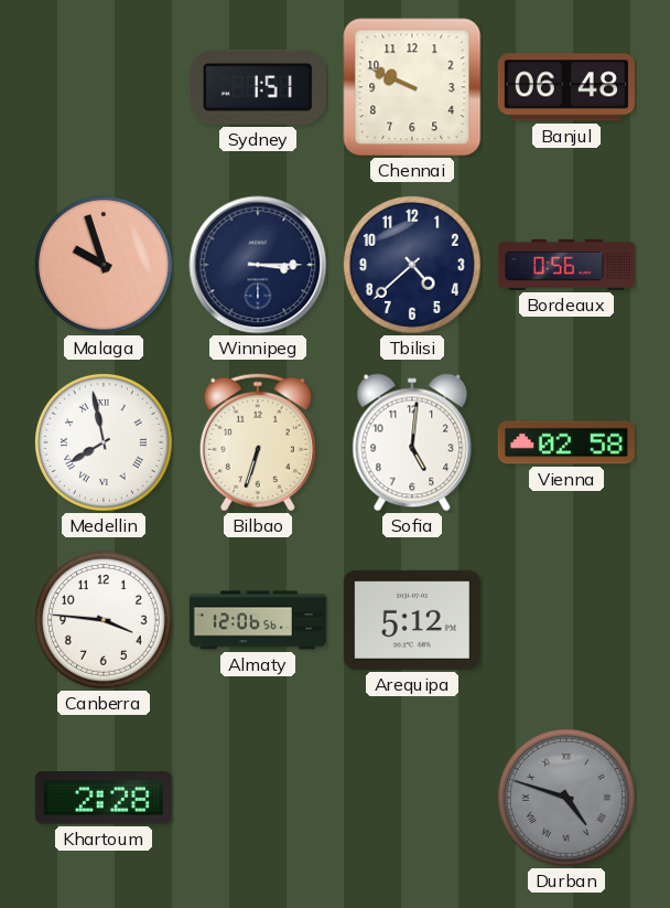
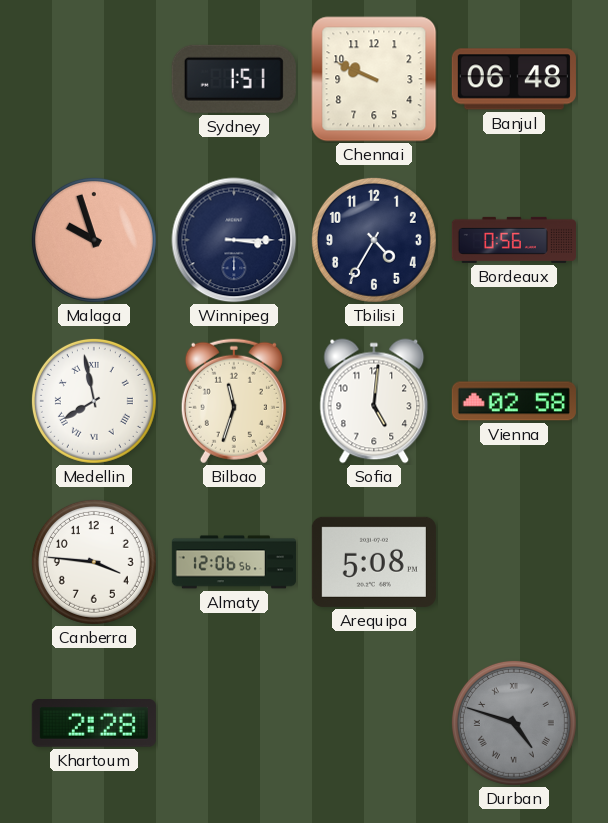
Tbilisi: 4:38 -> 4:35 (374, 240)
Bilbao: 6:33 -> 11:33 (234, 401)
Arequipa: 5:12 -> 5:08 (374, 562)
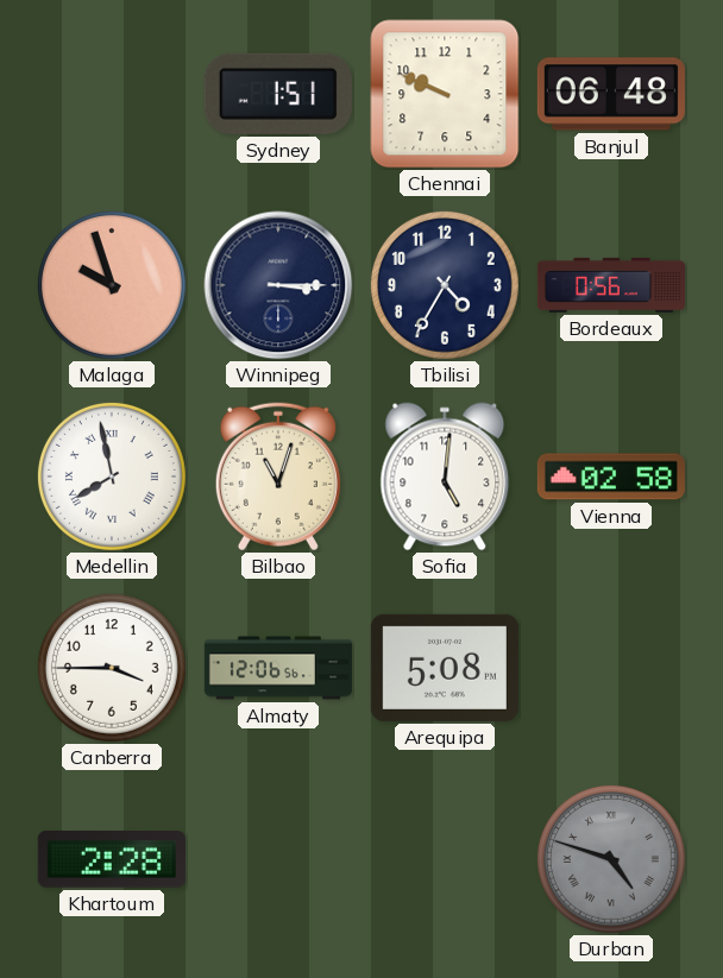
Bilbao: 11:33 -> 11:03 (278, 477)
Canberra: 3:46 -> 3:45 (112, 668)
